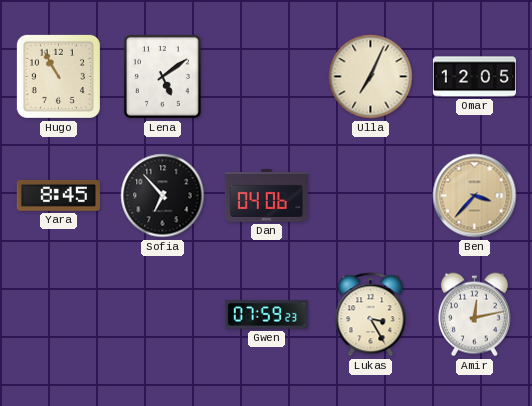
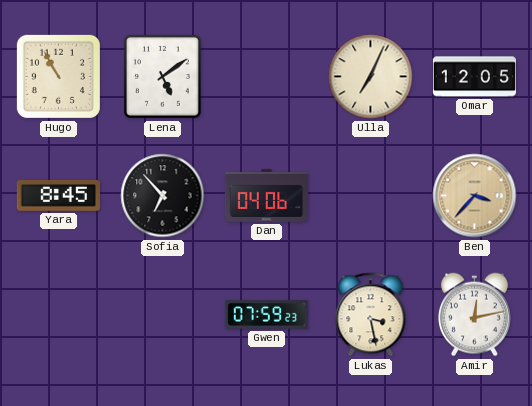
Lukas: 3:25 -> 3:28 (371, 315)
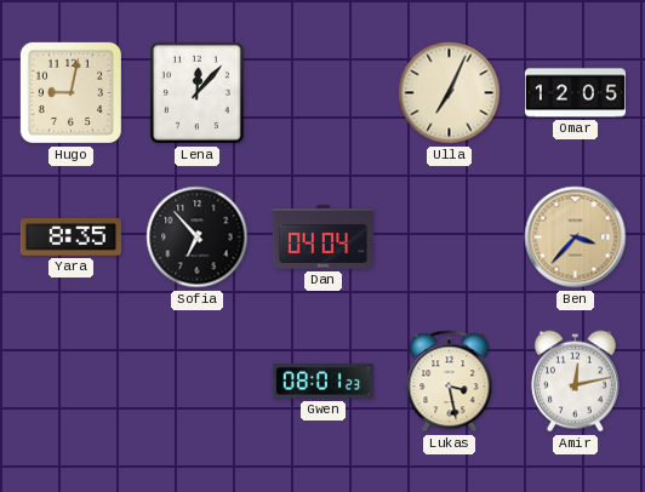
Hugo: 10:55 -> 9:02 (70, 92)
Lena: 5:09 -> 12:07 (196, 92)
Yara: 8:45 -> 8:35 (70, 238)
Dan: 04:06 -> 04:04 (322, 238)
Gwen: 07:59 -> 08:01 (322, 382)
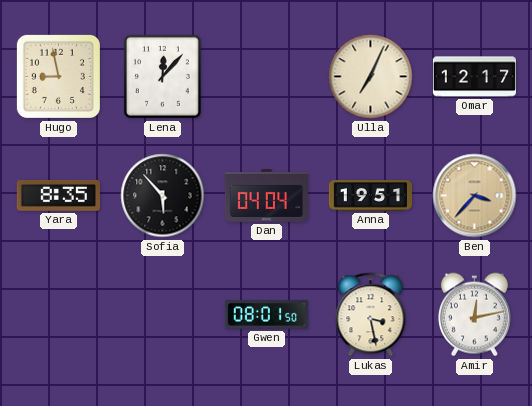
Hugo: 9:02 -> 8:58 (58, 76)
Omar: 12:05 -> 12:17 (474, 77)
Sofia: 6:53 -> 5:53 (163, 196)
Anna: none -> 19:51 (370, 196)
Gwen: 08:01:23 -> 08:01:50 (266, 315)
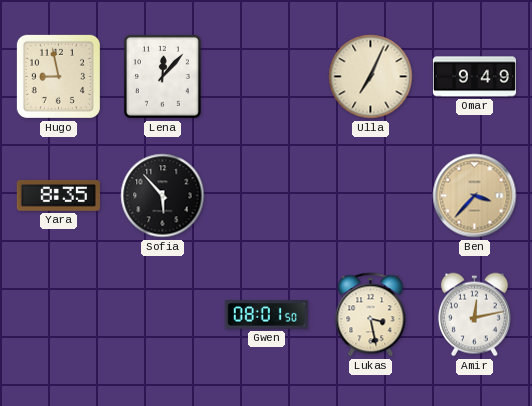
Omar: 12:17 -> 9:49 (474, 77)
Dan: 04:04 -> none (266, 196)
Anna: 19:51 -> none (370, 196)
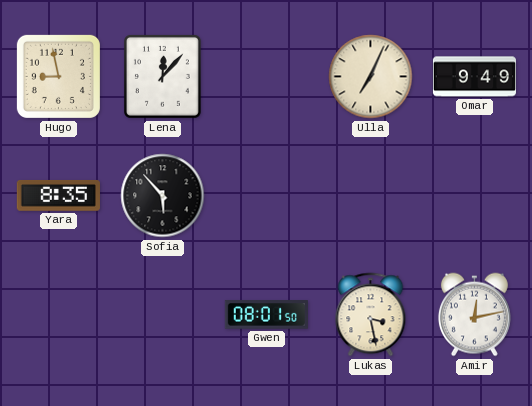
Ben: 3:37 -> none (475, 196)
